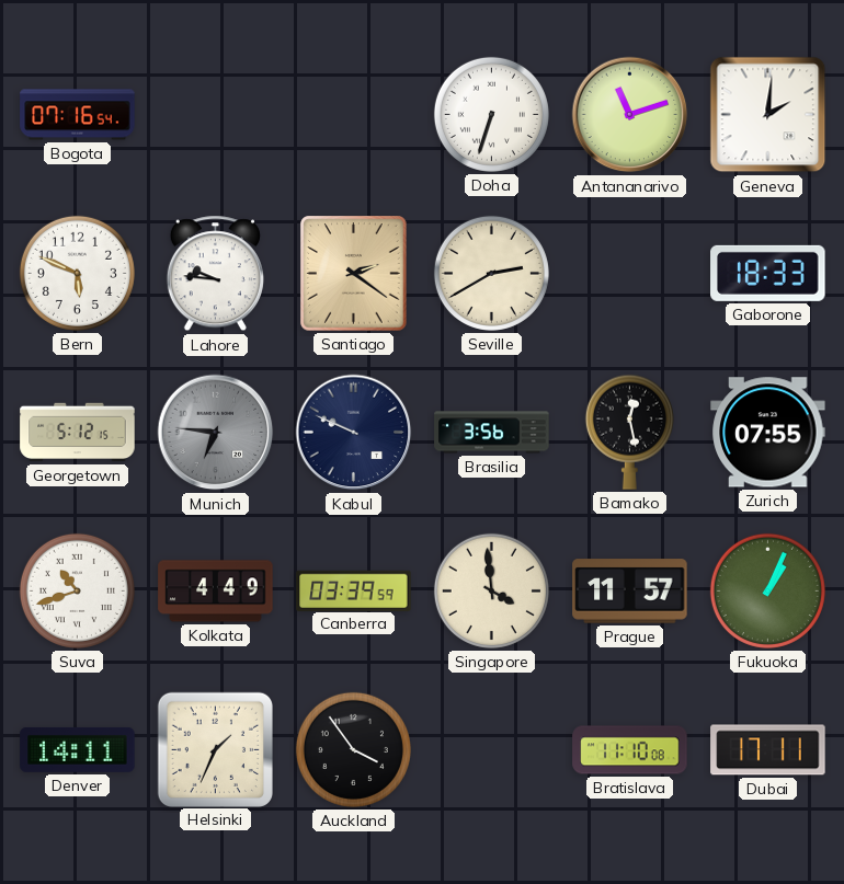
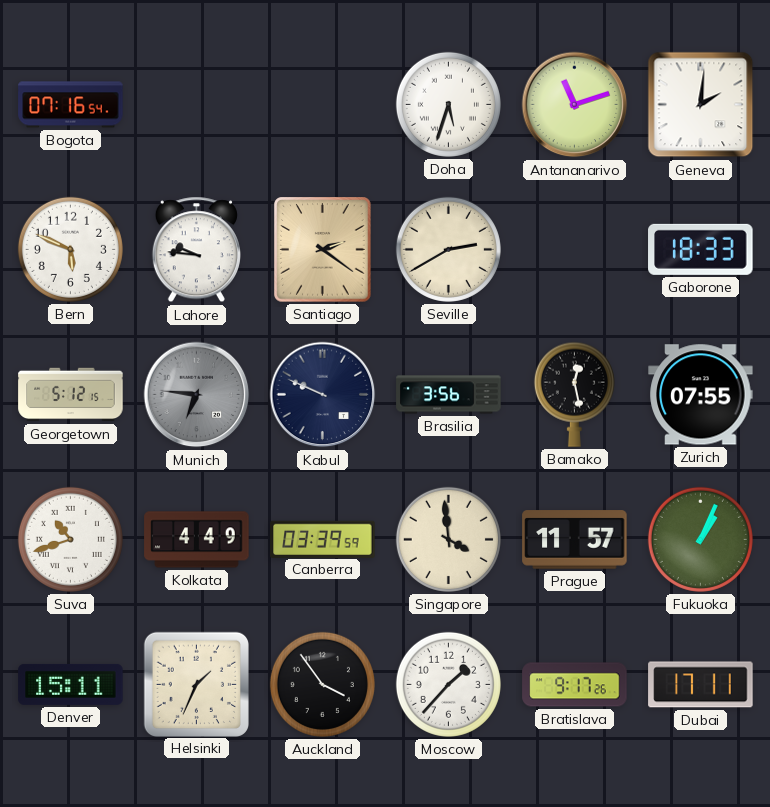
Doha: 6:33 -> 5:33 (448, 104)
Denver: 14:11 -> 15:11 (71, 684)
Moscow: none -> 1:37 (448, 684)
Bratislava: 11:10 -> 9:17 (575, 685)
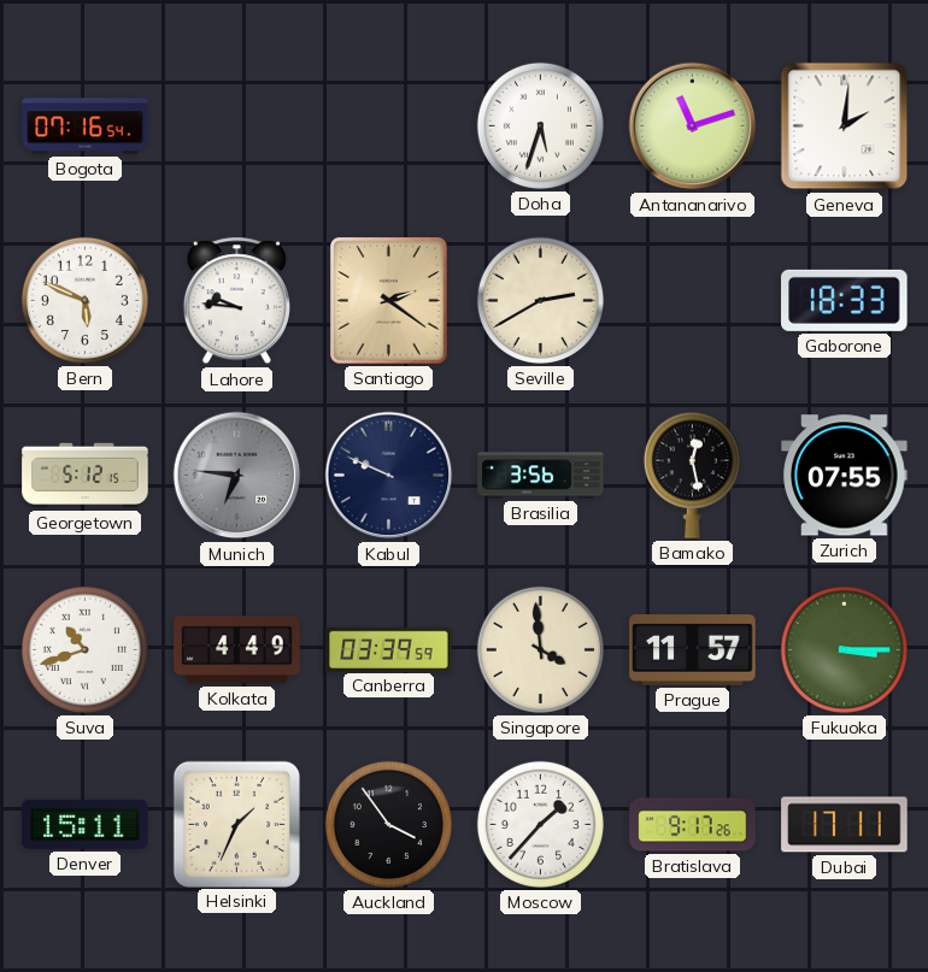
Fukuoka: 1:04 -> 3:15 (844, 649)
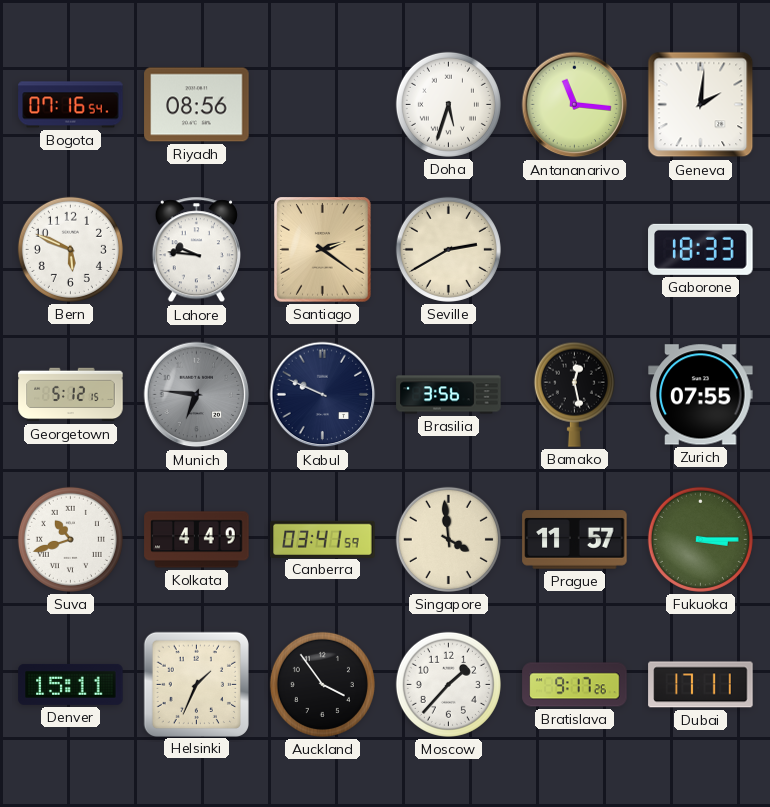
Riyadh: none -> 08:56 (197, 105)
Antananarivo: 11:12 -> 11:16 (575, 105)
Canberra: 03:39 -> 03:41 (323, 539)
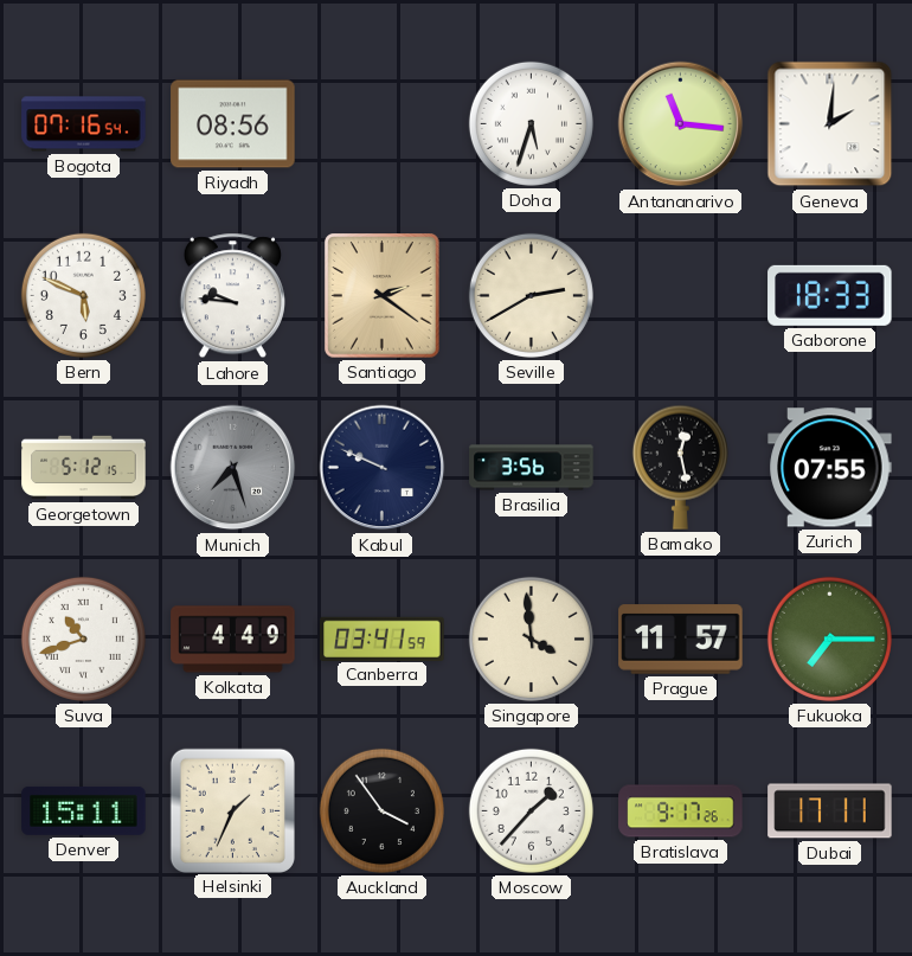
Munich: 6:46 -> 7:27 (233, 468)
Fukuoka: 3:15 -> 7:15 (829, 639)
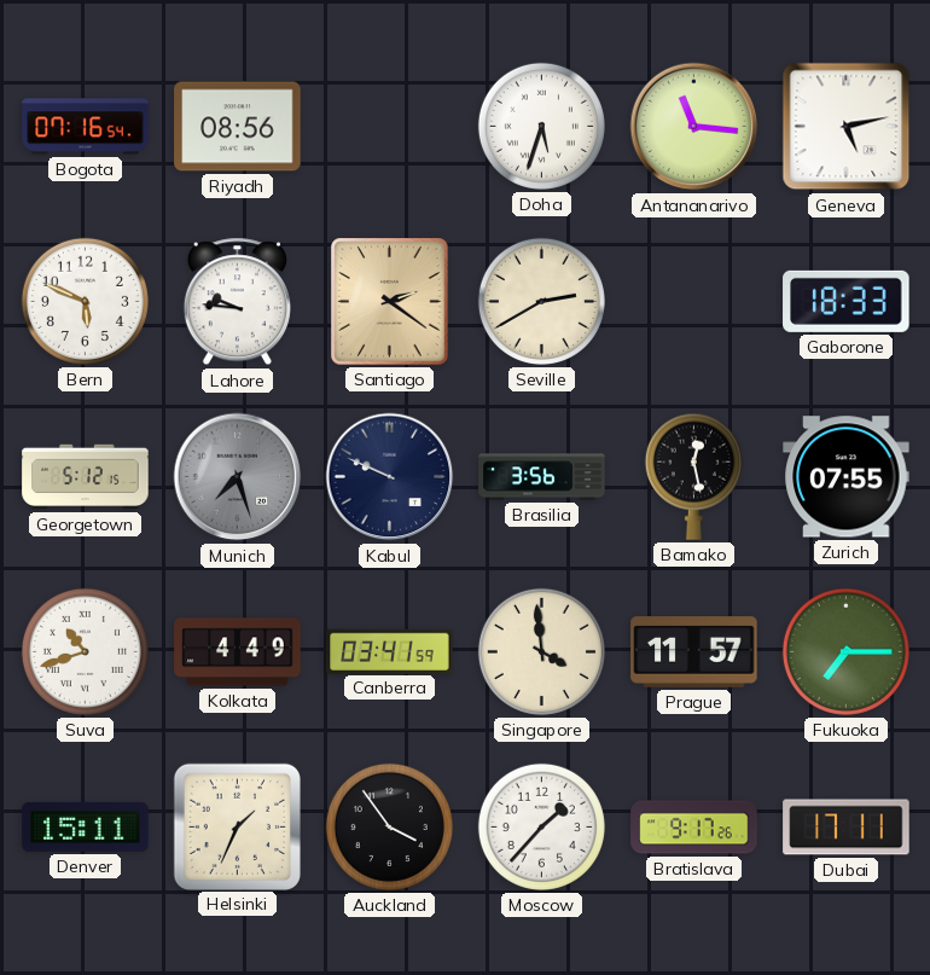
Geneva: 2:01 -> 5:13 (847, 127)
